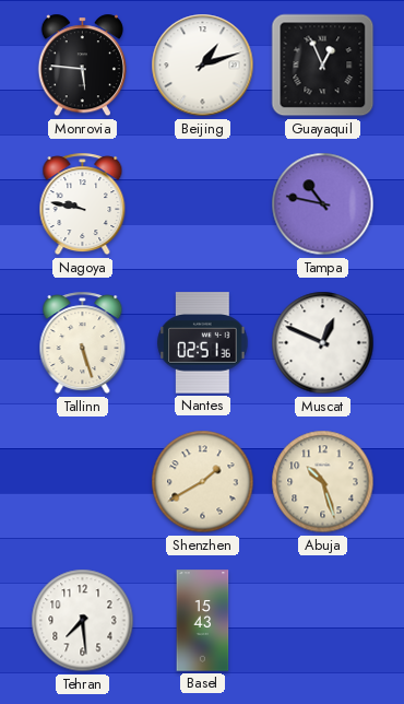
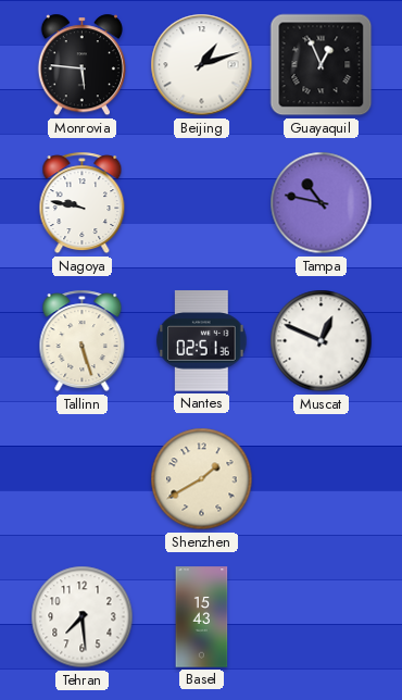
Abuja: 10:27 -> none (323, 482)
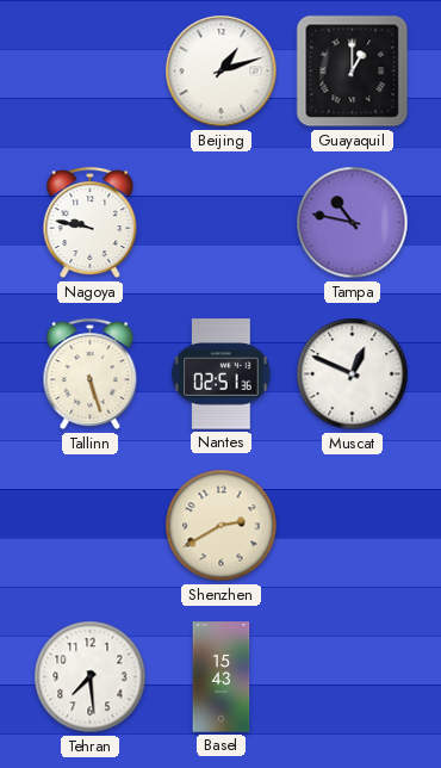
Monrovia: 5:46 -> none (81, 65)
Guayaquil: 12:56 -> 1:00 (353, 72)
Shenzhen: 1:40 -> 2:40 (222, 526)
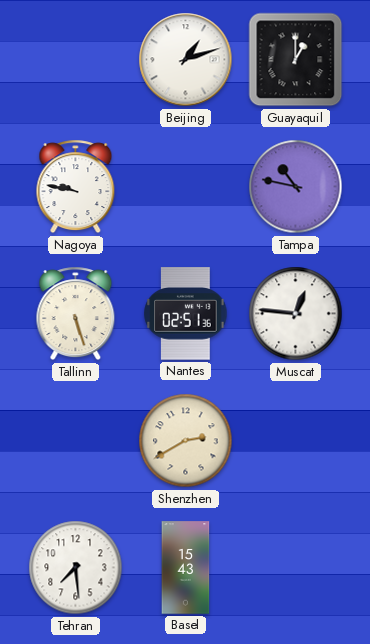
Muscat: 12:49 -> 12:46 (296, 314)
